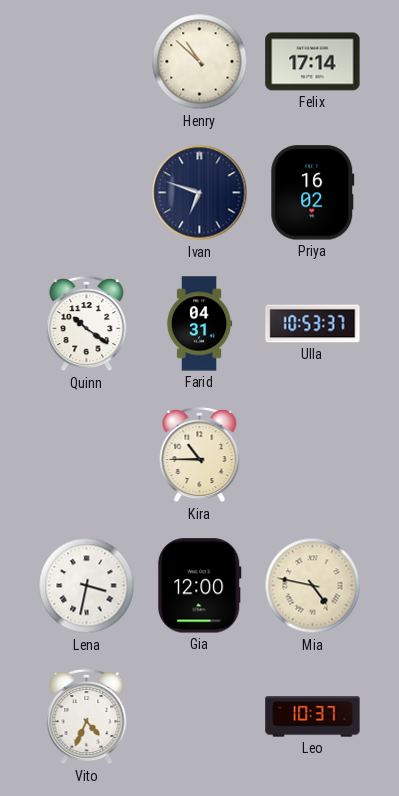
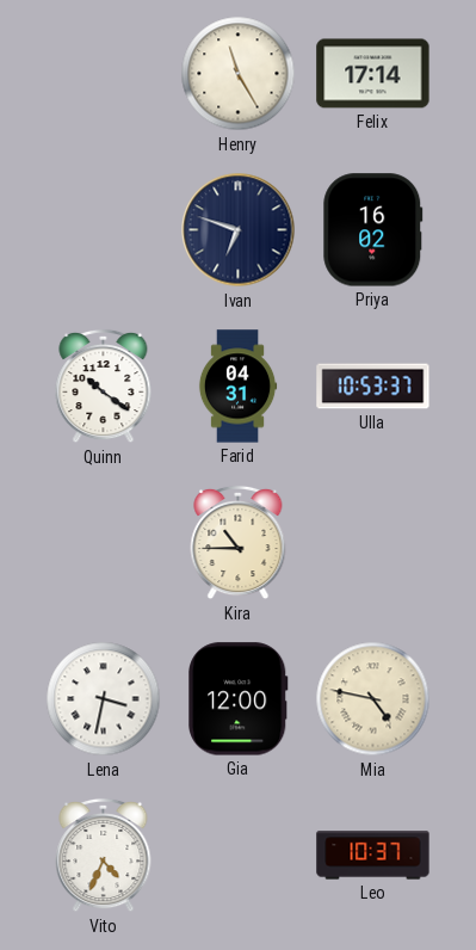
Henry: 10:52 -> 11:25 (239, 74)
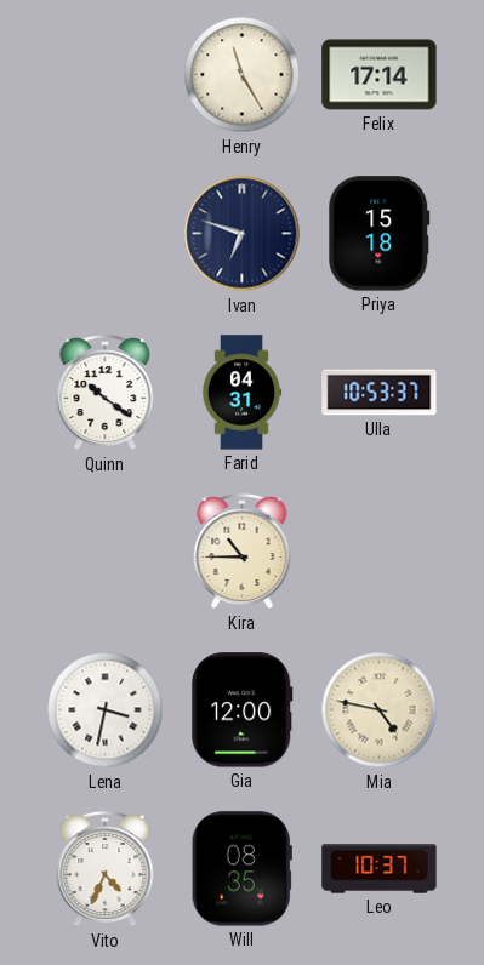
Priya: 16:02 -> 15:18 (380, 234)
Will: none -> 08:35 (241, 869)
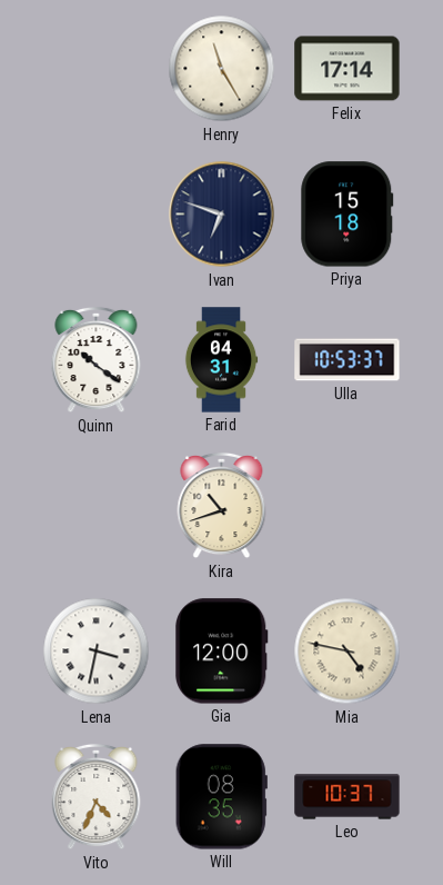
Kira: 10:45 -> 10:42 (222, 506)
